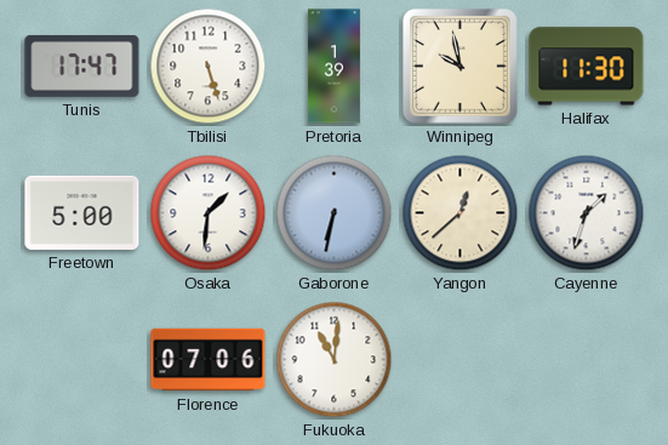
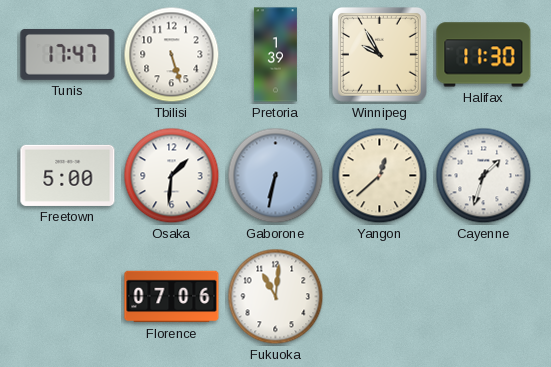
Winnipeg: 9:58 -> 9:55 (379, 54)
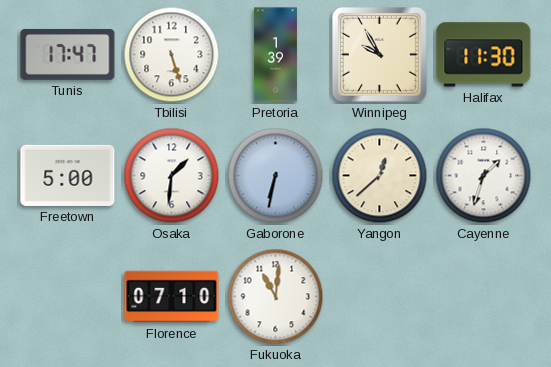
Florence: 07:06 -> 07:10 (172, 297)
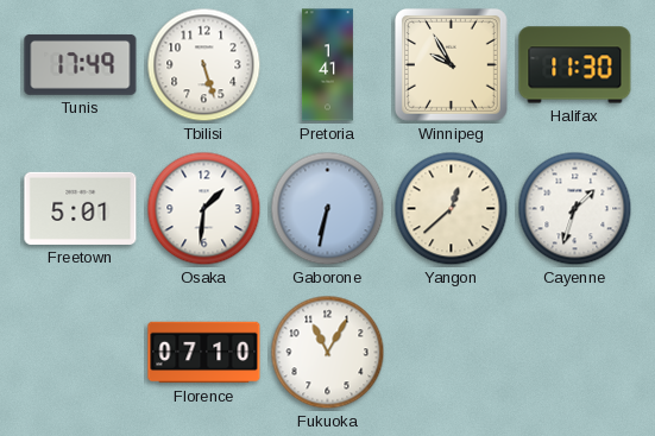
Tunis: 17:47 -> 17:49 (81, 65)
Pretoria: 1:39 -> 1:41 (327, 65)
Freetown: 5:00 -> 5:01 (81, 208)
Fukuoka: 11:01 -> 11:05 (328, 353)
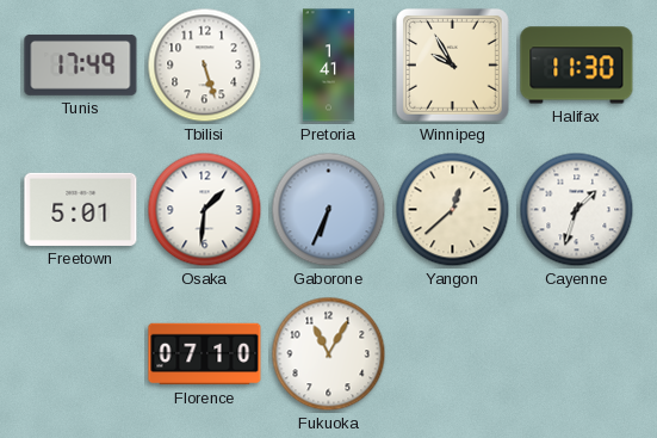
Gaborone: 6:32 -> 6:34 (329, 210)
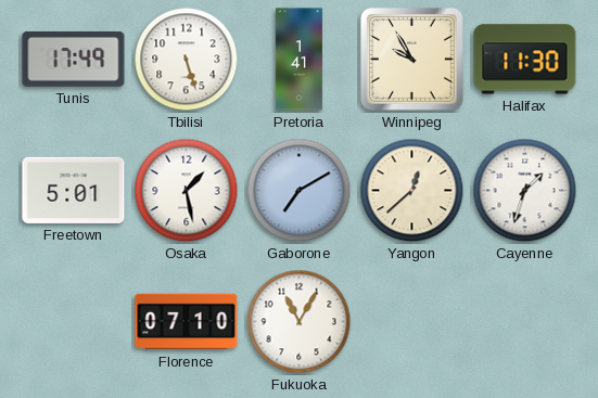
Osaka: 1:31 -> 1:28 (187, 191)
Gaborone: 6:34 -> 7:10 (300, 191)
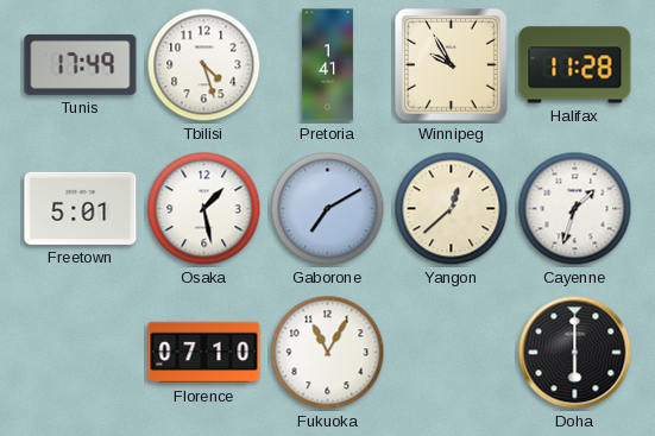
Tbilisi: 5:27 -> 4:27 (204, 65)
Halifax: 11:30 -> 11:28 (575, 65)
Doha: none -> 6:00 (575, 353)
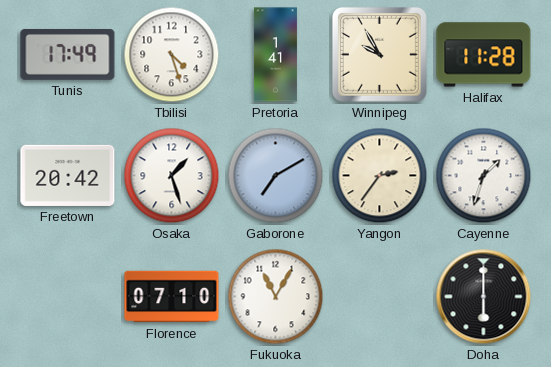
Freetown: 5:01 -> 20:42 (68, 175)
Osaka: 1:28 -> 1:27 (172, 176)
Yangon: 12:38 -> 2:36 (380, 176)
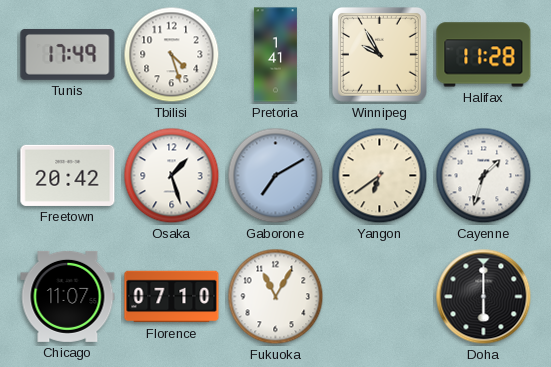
Yangon: 2:36 -> 6:39 (380, 176)
Chicago: none -> 11:07 (68, 296)
